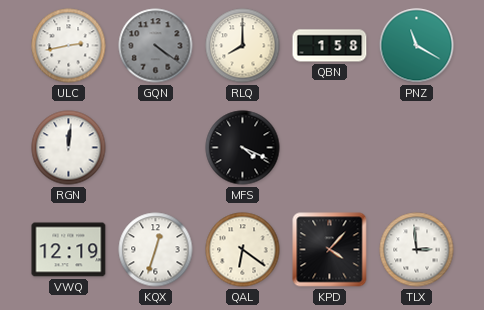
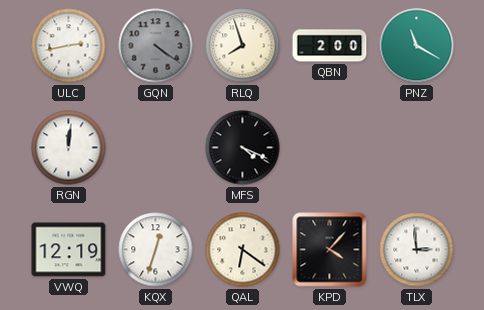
RLQ: 8:00 -> 7:57 (243, 46)
QBN: 1:58 -> 2:00 (330, 46)
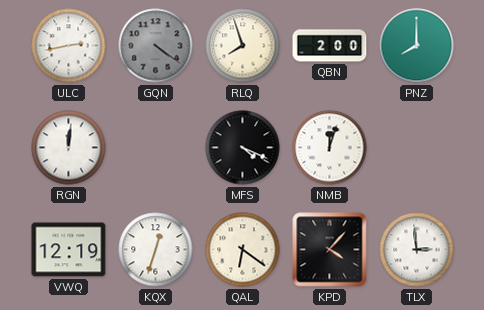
PNZ: 11:20 -> 8:00 (417, 46)
NMB: none -> 12:03 (330, 148)
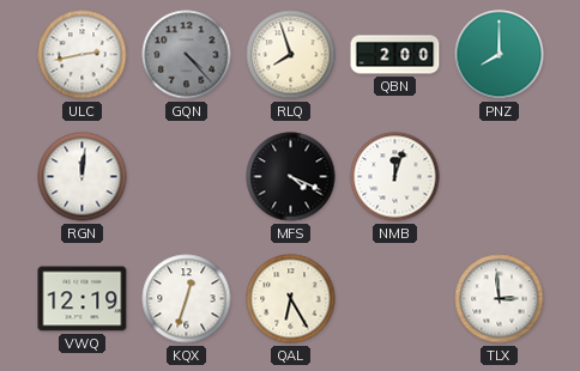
GQN: 4:21 -> 4:23 (187, 55)
QAL: 6:21 -> 6:25 (291, 299)
KPD: 4:07 -> none (330, 250)
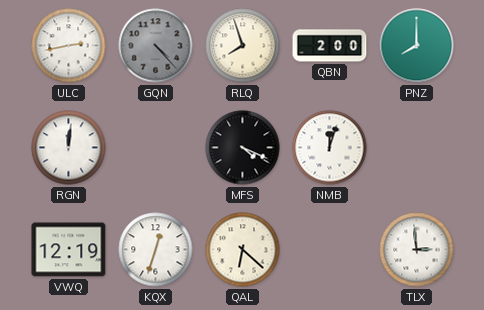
QAL: 6:25 -> 6:22 (243, 250)
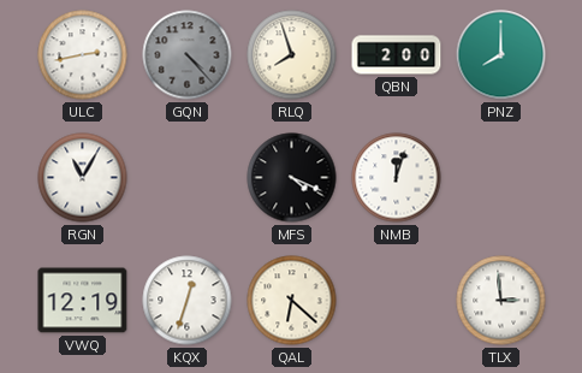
RGN: 12:01 -> 11:05 (83, 178)
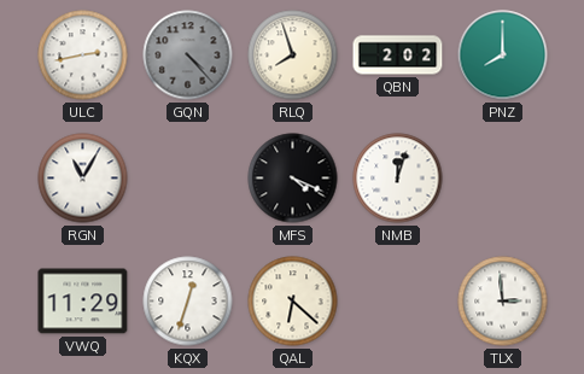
QBN: 2:00 -> 2:02 (398, 55)
VWQ: 12:19 -> 11:29 (83, 302)
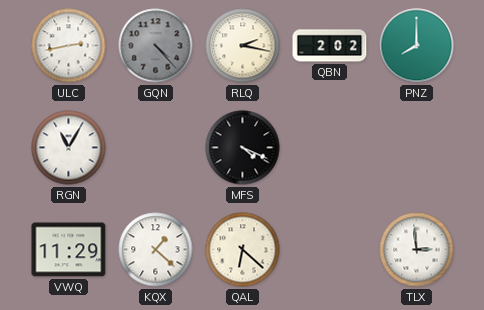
RLQ: 7:57 -> 2:17 (243, 46)
NMB: 12:03 -> none (398, 179)
KQX: 12:33 -> 1:22 (156, 250)
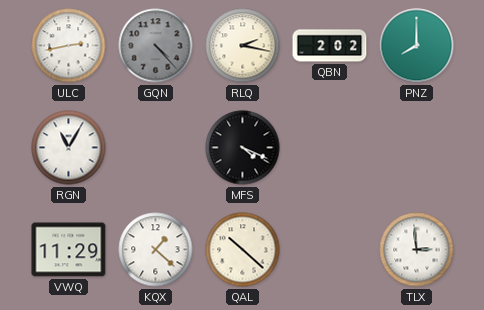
QAL: 6:22 -> 10:22 (243, 250)
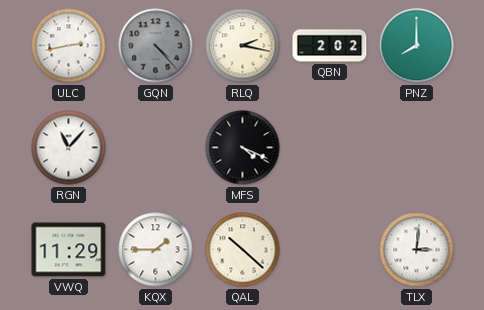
RGN: 11:05 -> 11:07 (69, 148)
KQX: 1:22 -> 1:45 (156, 250)
TLX: 2:59 -> 3:01 (417, 250)
